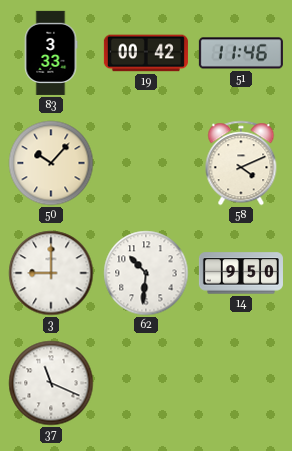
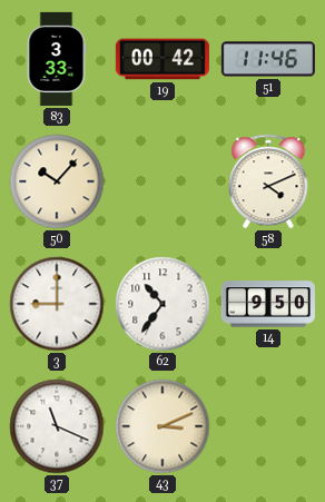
62: 10:31 -> 10:36 (162, 304)
43: none -> 3:11 (162, 426)
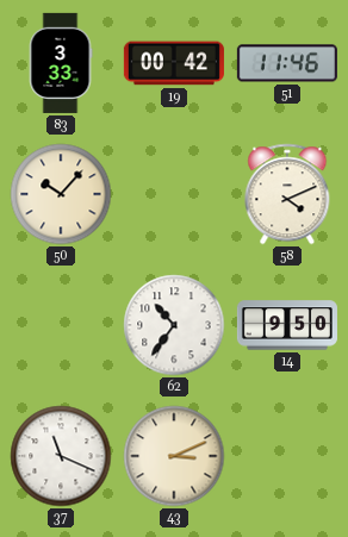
3: 9:00 -> none (57, 304)
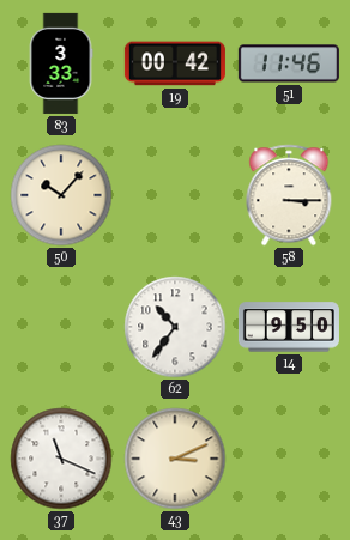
58: 4:11 -> 3:15 (289, 195)
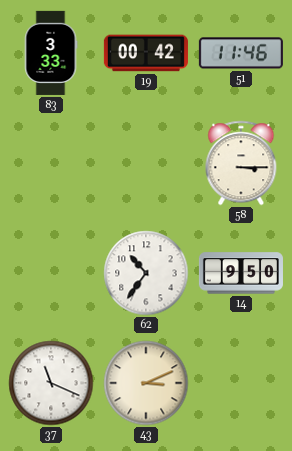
50: 10:07 -> none (61, 195)
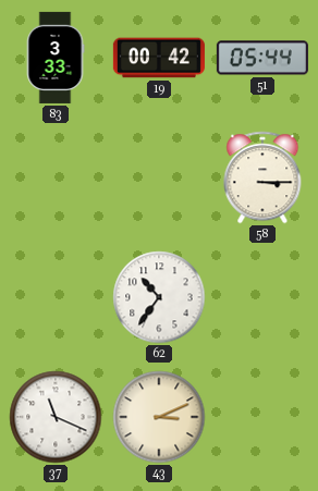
51: 11:46 -> 05:44 (262, 58)
14: 9:50 -> none (241, 273)
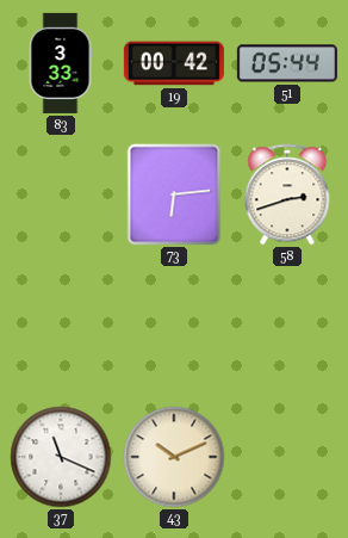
73: none -> 6:14 (174, 194)
58: 3:15 -> 2:42 (287, 194)
62: 10:36 -> none (159, 297)
43: 3:11 -> 10:11 (174, 457)
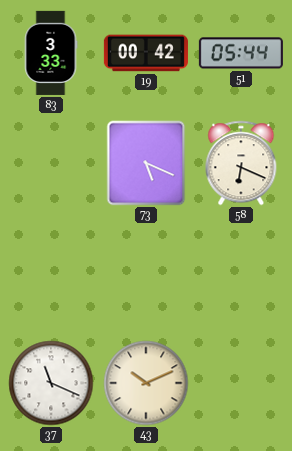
73: 6:14 -> 5:19 (146, 163)
58: 2:42 -> 6:19 (241, 163)
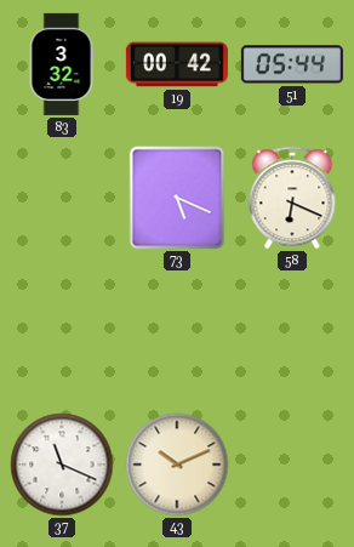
83: 3:33 -> 3:32 (62, 64)
